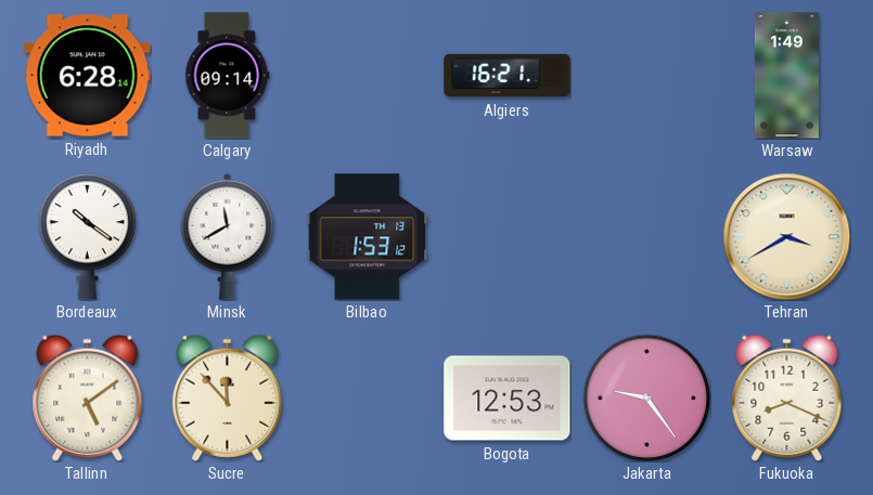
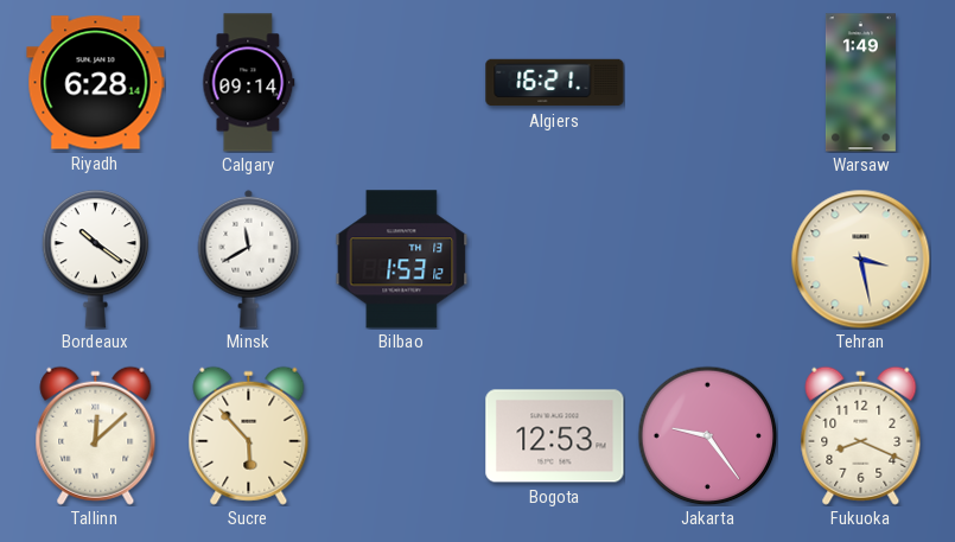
Tehran: 3:40 -> 3:28 (860, 259)
Tallinn: 5:09 -> 12:08 (96, 435)
Sucre: 11:53 -> 5:53 (249, 435)
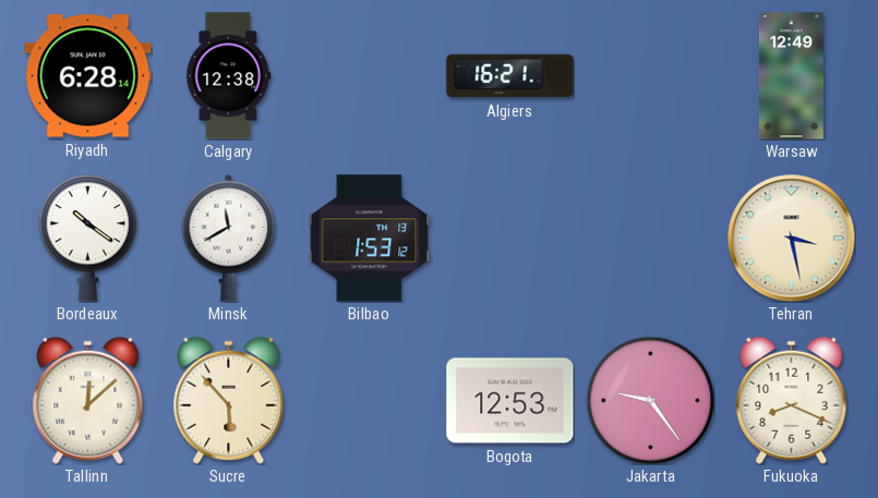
Calgary: 09:14 -> 12:38 (229, 76)
Warsaw: 1:49 -> 12:49 (791, 76)
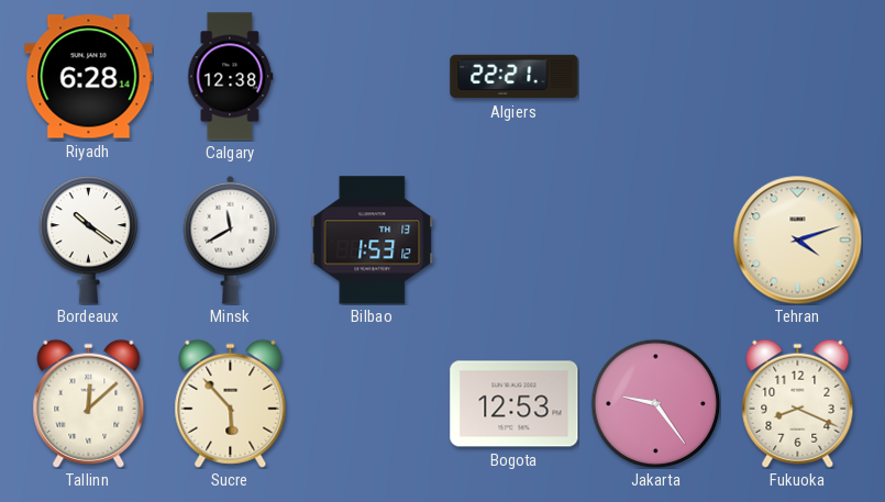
Algiers: 16:21 -> 22:21 (515, 77)
Warsaw: 12:49 -> none (791, 76)
Tehran: 3:28 -> 4:12 (797, 239)
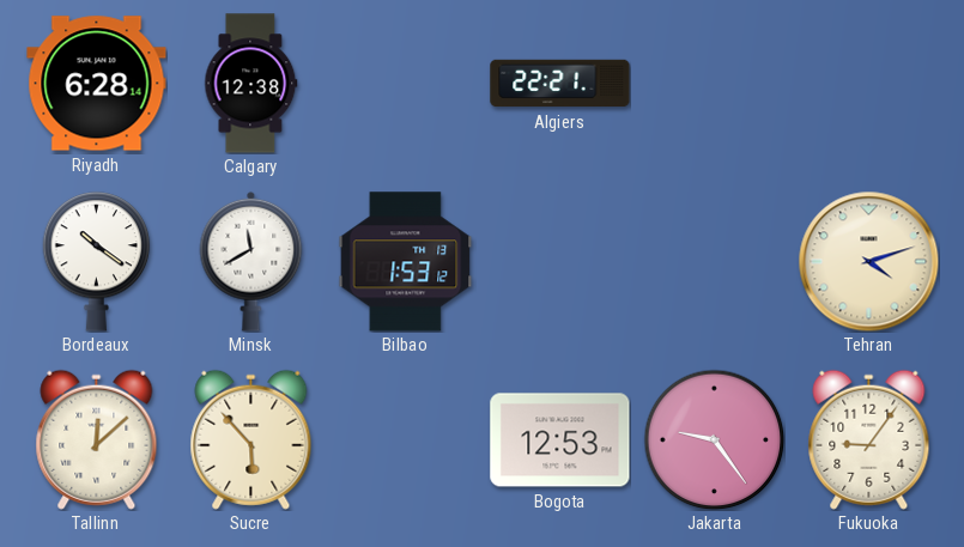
Fukuoka: 8:19 -> 9:06 (869, 439)
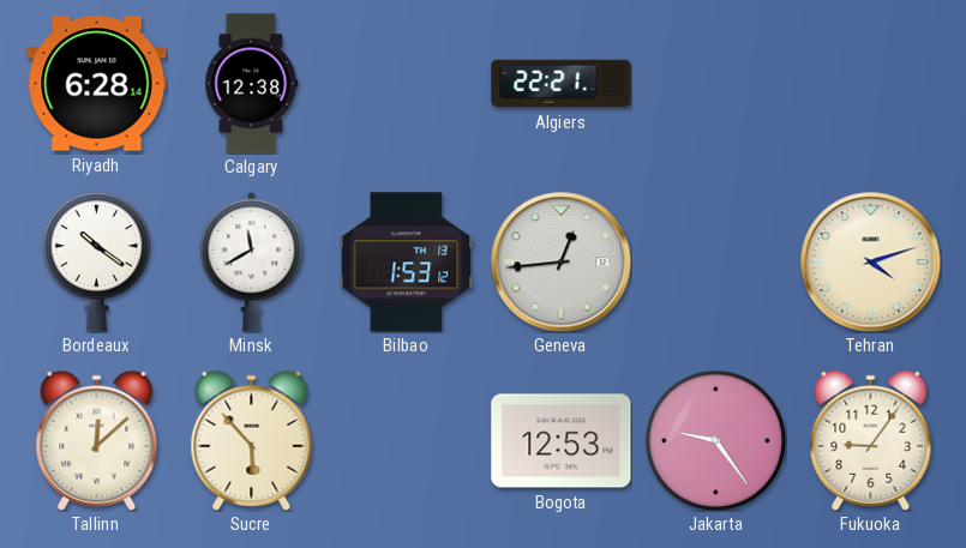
Geneva: none -> 12:44 (560, 261)
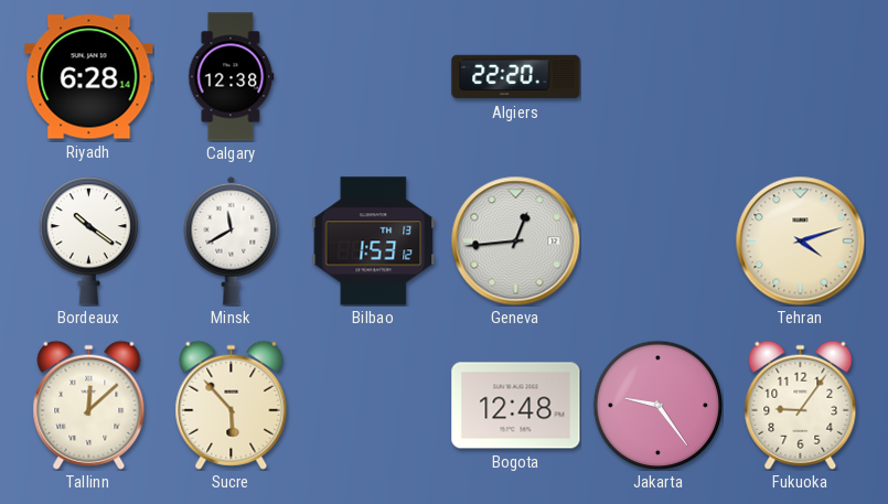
Algiers: 22:21 -> 22:20 (516, 77)
Bogota: 12:53 -> 12:48 (516, 406)
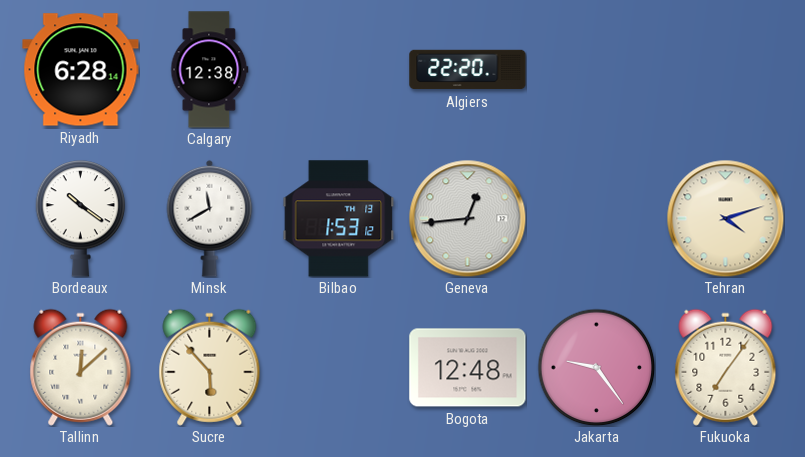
Fukuoka: 9:06 -> 7:06 (726, 367)
